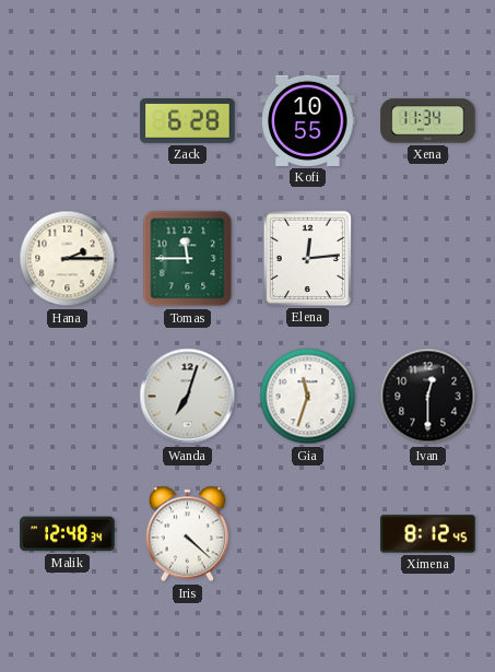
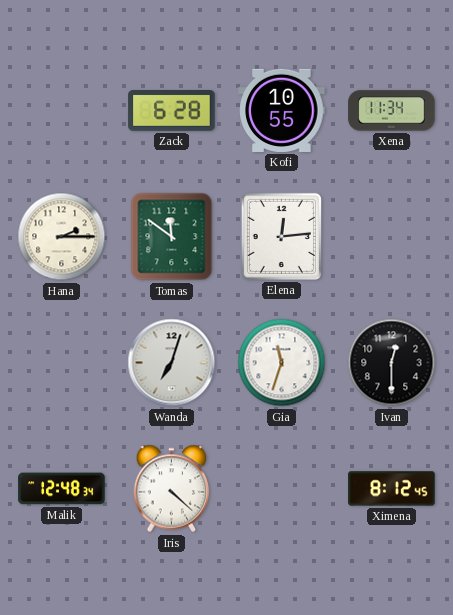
Tomas: 11:45 -> 11:51 (172, 237)
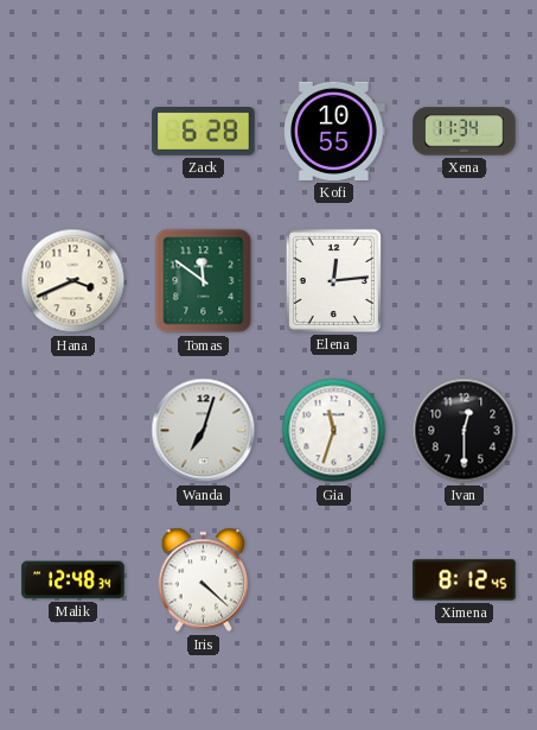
Hana: 2:15 -> 3:41 (73, 281)
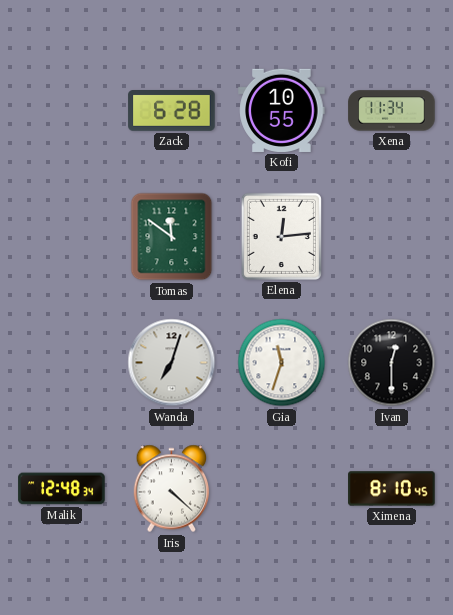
Hana: 3:41 -> none (73, 281)
Ximena: 8:12 -> 8:10 (392, 489)
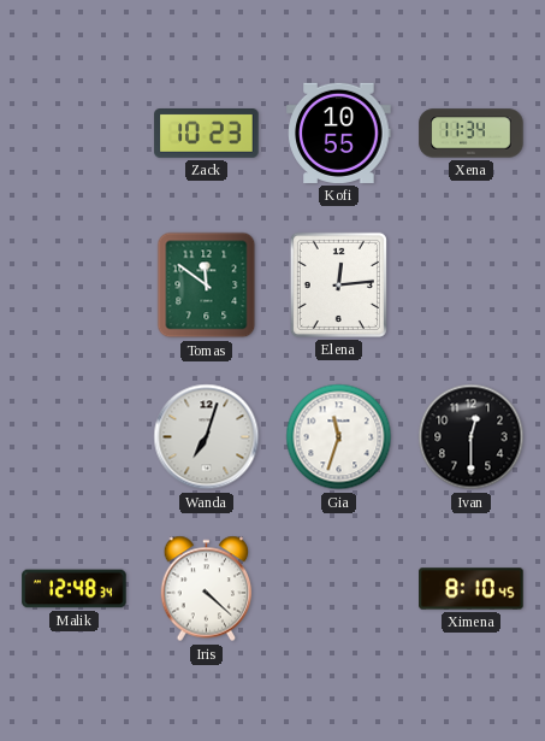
Zack: 6:28 -> 10:23 (207, 134)
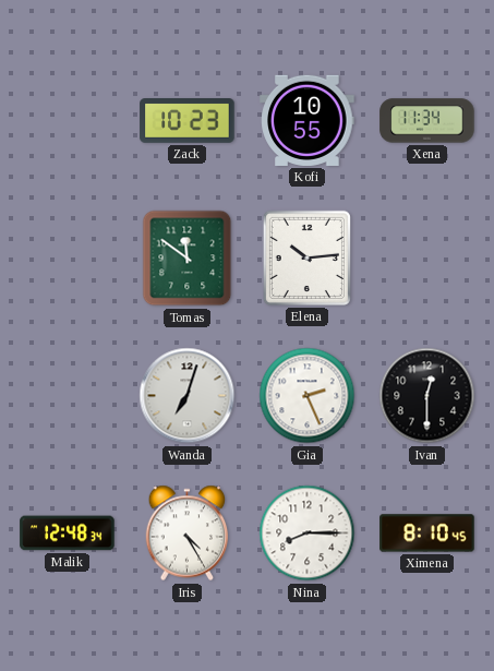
Elena: 12:14 -> 10:14 (306, 257)
Gia: 11:33 -> 2:26 (308, 396)
Iris: 4:22 -> 4:25 (188, 534)
Nina: none -> 8:15 (308, 534)
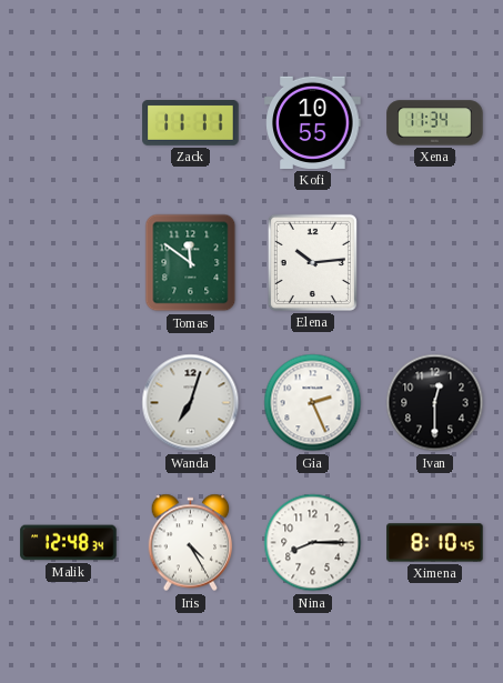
Zack: 10:23 -> 11:11 (191, 123)
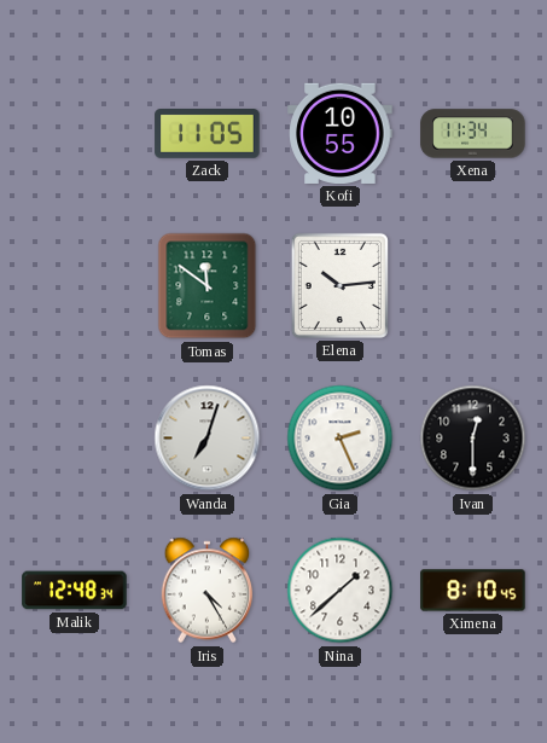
Zack: 11:11 -> 11:05 (208, 134)
Nina: 8:15 -> 1:38 (341, 591)
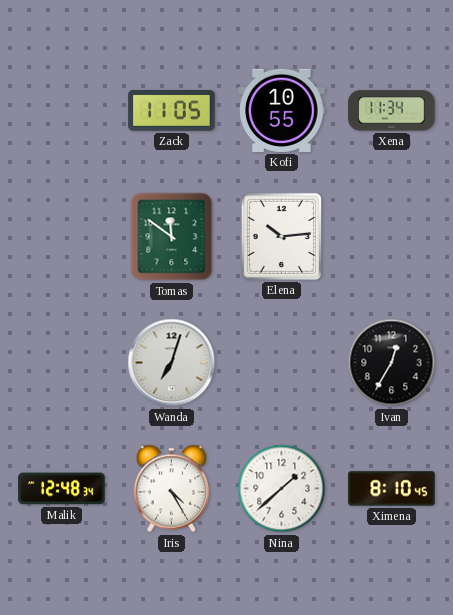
Gia: 2:26 -> none (341, 439)
Ivan: 12:30 -> 12:35 (392, 363)
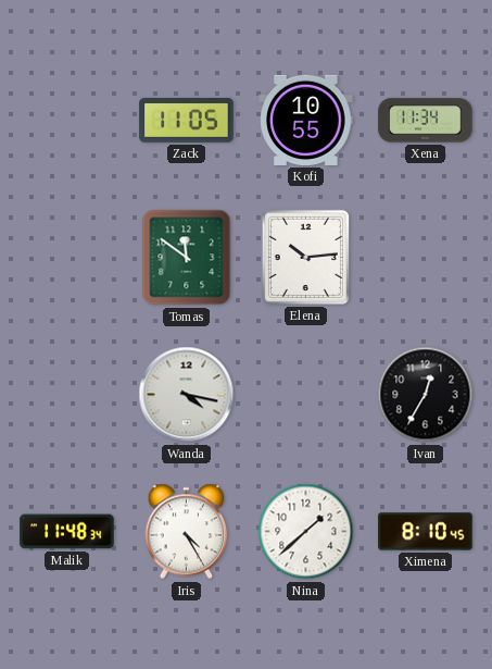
Wanda: 7:03 -> 4:17 (187, 395)
Malik: 12:48 -> 11:48 (67, 532)
